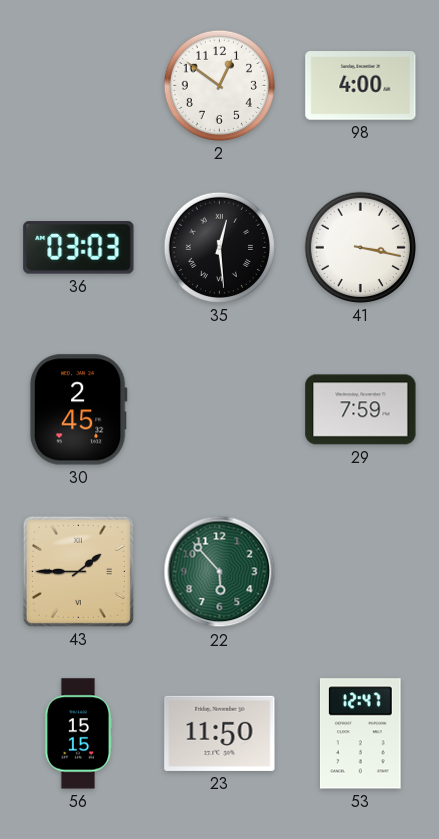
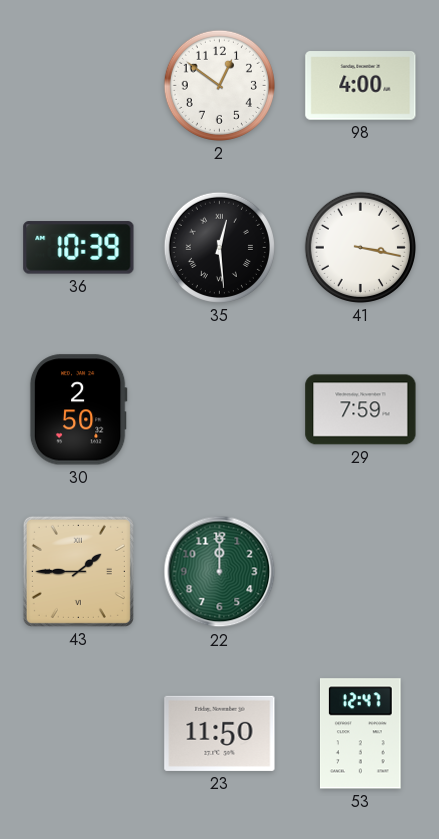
36: 03:03 -> 10:39 (79, 248)
30: 2:45 -> 2:50 (78, 410)
22: 5:53 -> 12:00 (220, 572)
56: 15:15 -> none (78, 734)
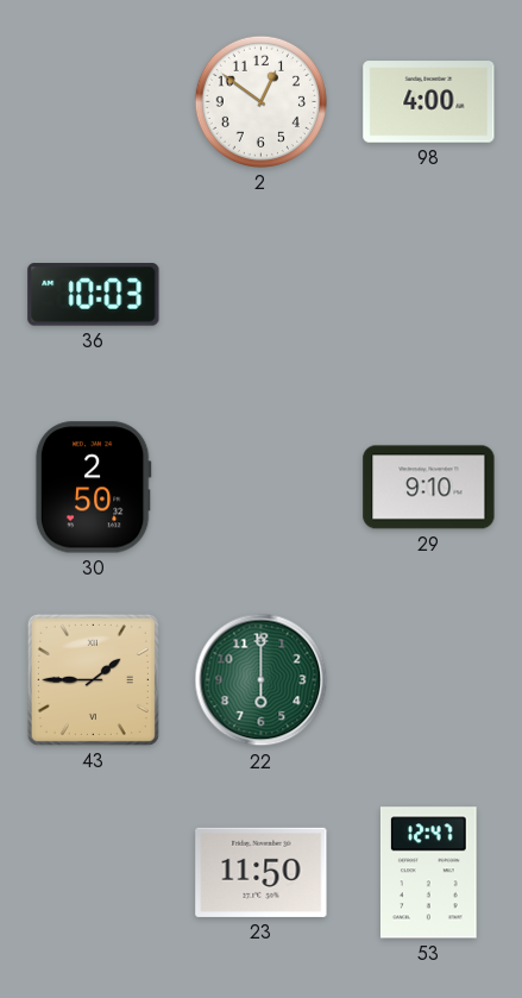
36: 10:39 -> 10:03 (94, 295)
35: 12:29 -> none (219, 247)
41: 3:17 -> none (360, 247)
29: 7:59 -> 9:10 (429, 488)
22: 12:00 -> 6:00 (262, 680)
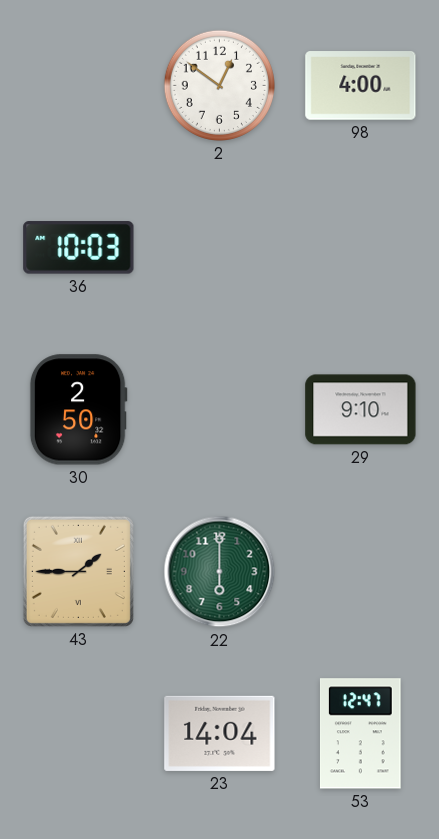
23: 11:50 -> 14:04 (220, 733)
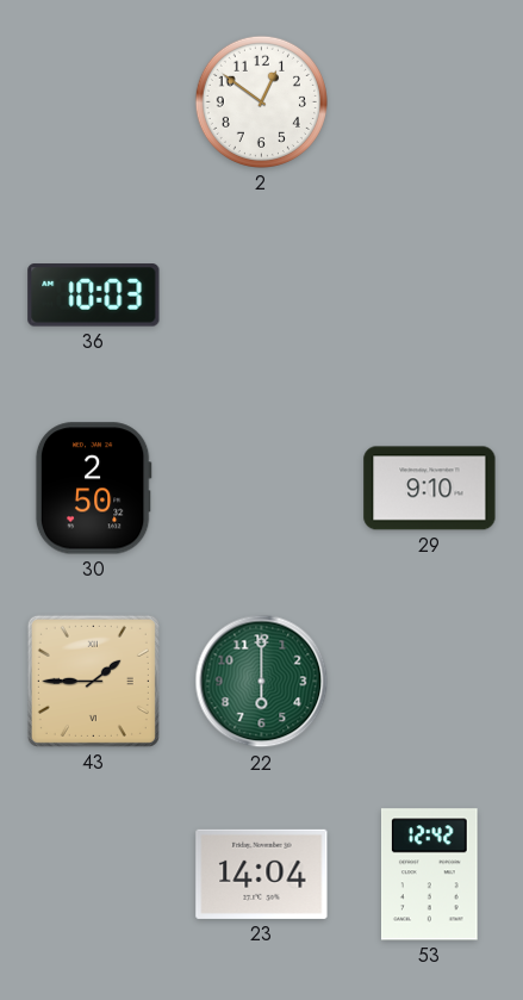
98: 4:00 -> none (361, 86)
53: 12:47 -> 12:42 (429, 875)
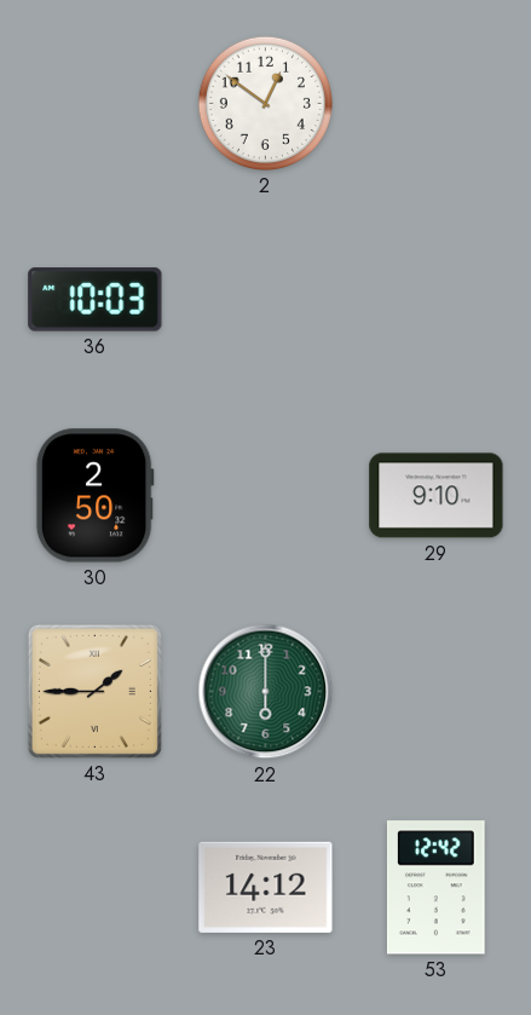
23: 14:04 -> 14:12 (266, 887)
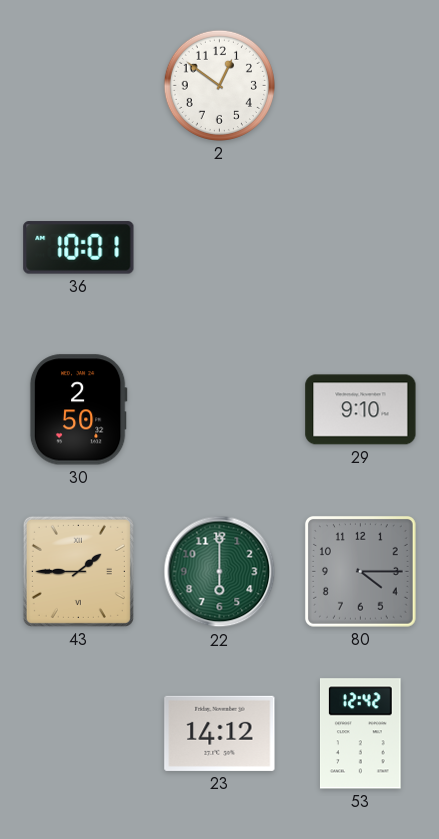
36: 10:03 -> 10:01 (79, 248)
80: none -> 4:15 (360, 571)
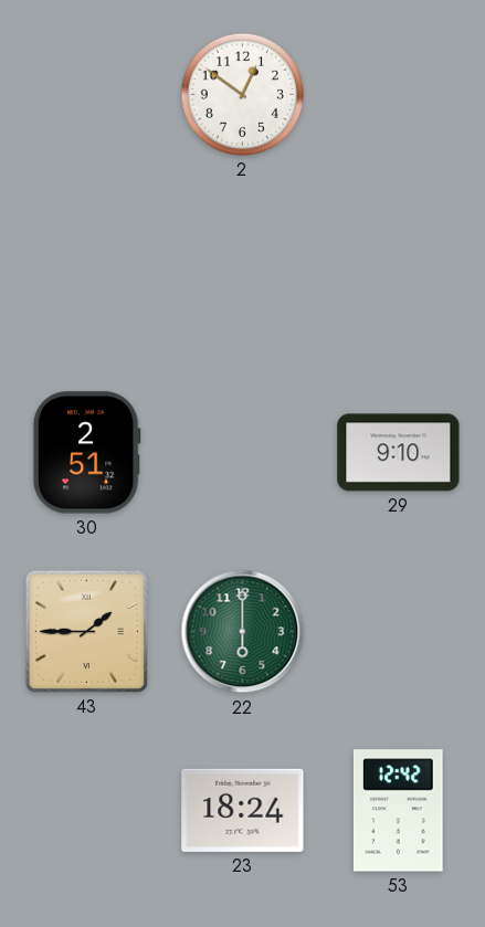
36: 10:01 -> none (79, 248)
30: 2:50 -> 2:51 (86, 453)
80: 4:15 -> none (360, 571)
23: 14:12 -> 18:24 (243, 810)
